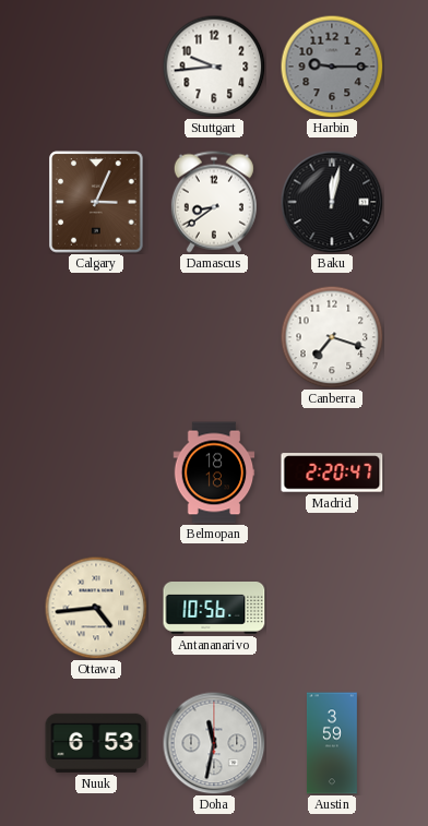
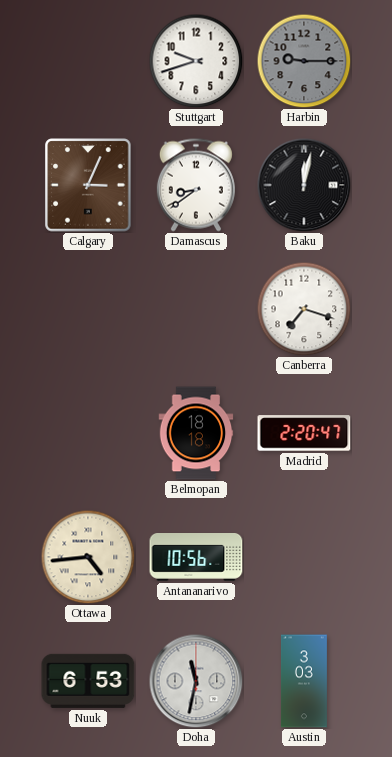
Stuttgart: 9:44 -> 9:42 (196, 61)
Austin: 3:59 -> 3:03 (304, 681)
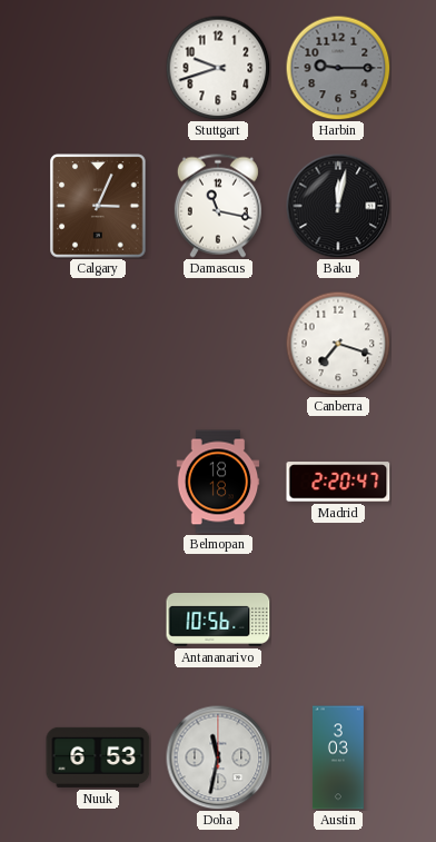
Damascus: 8:39 -> 11:17 (218, 206)
Ottawa: 4:44 -> none (88, 557)
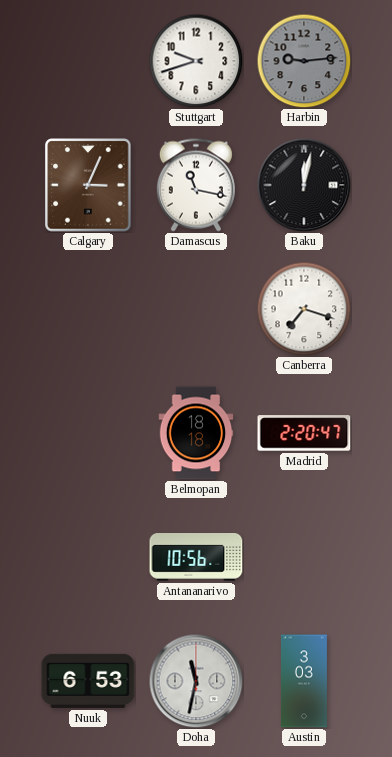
Harbin: 9:15 -> 9:14 (304, 61)
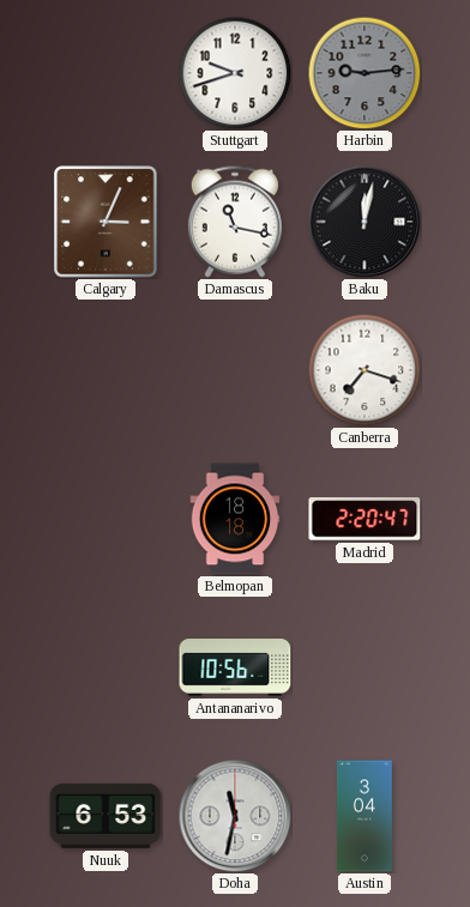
Austin: 3:03 -> 3:04 (364, 816)
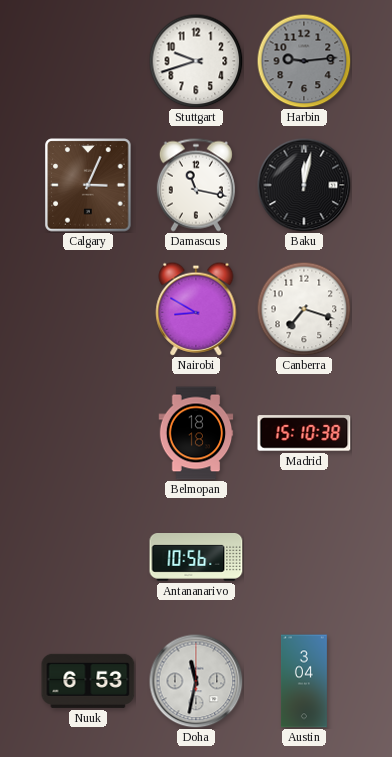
Nairobi: none -> 8:50 (196, 309)
Madrid: 2:20 -> 15:10 (304, 433)
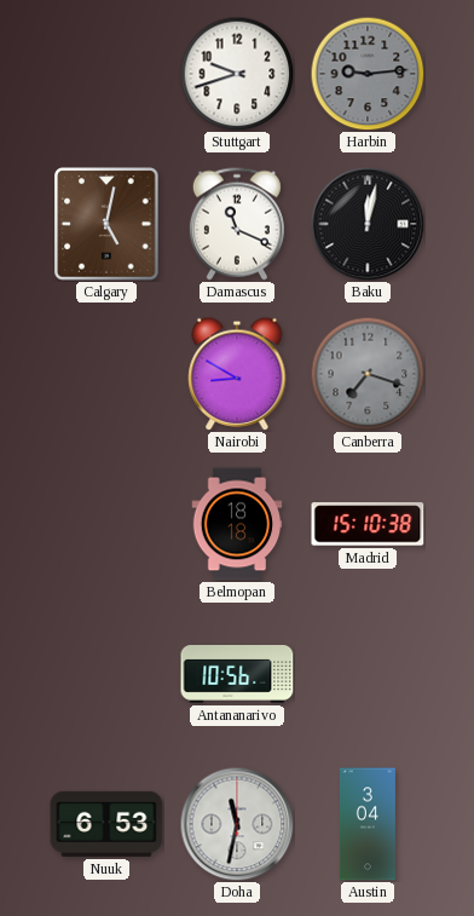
Calgary: 3:04 -> 5:02 (106, 224)
Damascus: 11:17 -> 11:19 (237, 224)
Canberra dial: white -> grey (368, 374)
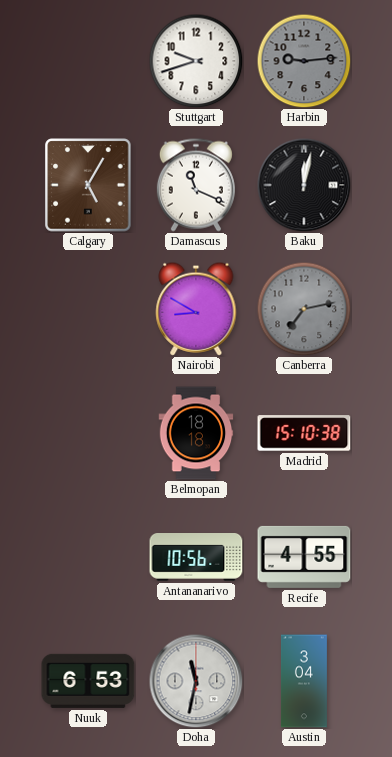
Calgary: 5:02 -> 5:05 (88, 185)
Canberra: 7:18 -> 7:13 (304, 309)
Recife: none -> 4:55 (304, 557)
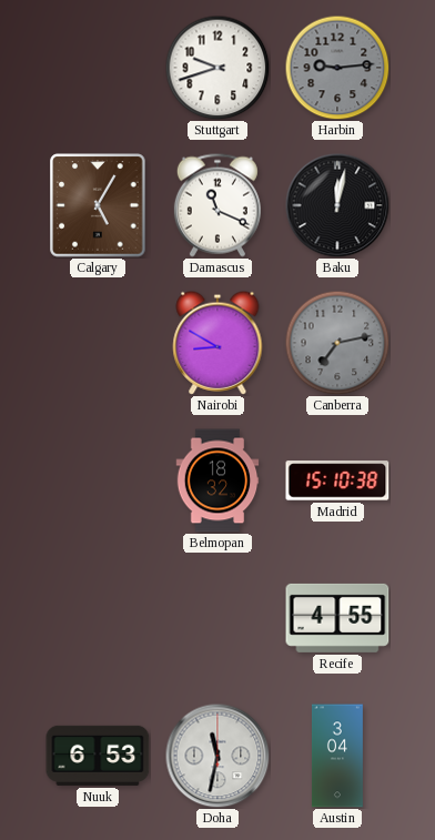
Belmopan: 18:18 -> 18:32 (217, 480)
Antananarivo: 10:56 -> none (196, 558)
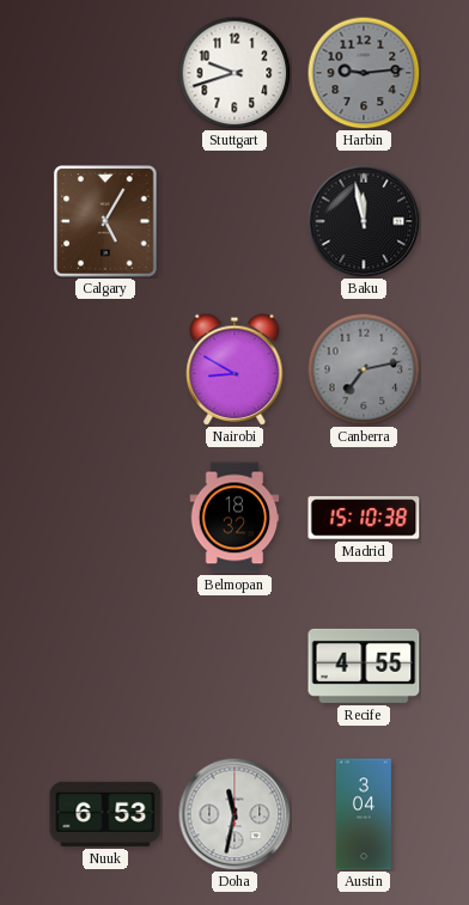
Damascus: 11:19 -> none (217, 205)
Baku: 12:02 -> 11:58 (364, 221)
